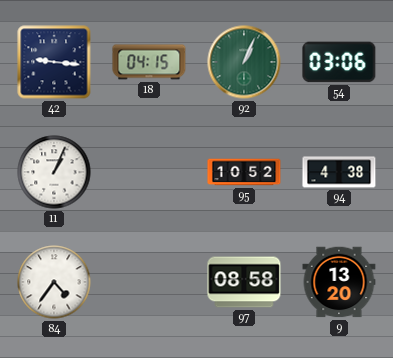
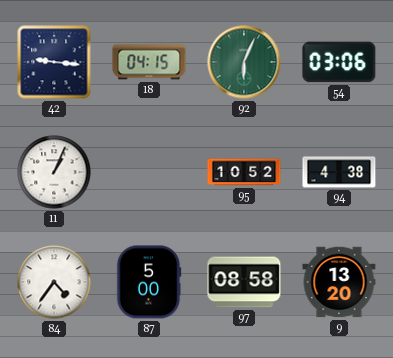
92: 1:04 -> 6:04 (244, 62)
87: none -> 5:00 (149, 282)
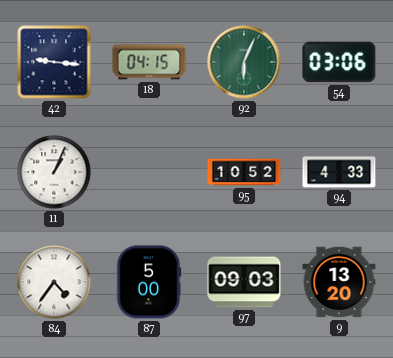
94: 4:38 -> 4:33 (339, 172)
97: 08:58 -> 09:03 (244, 282)
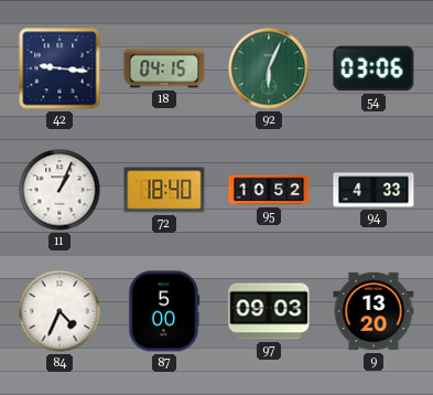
72: none -> 18:40 (164, 190)
84: 4:36 -> 4:34 (59, 311)
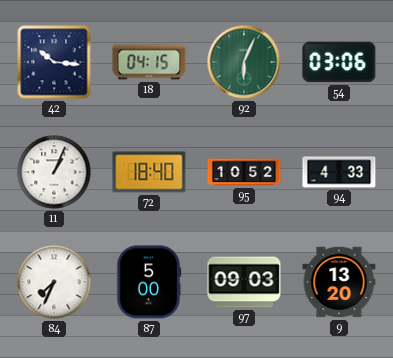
42: 9:16 -> 10:16 (54, 62)
84: 4:34 -> 7:34 (54, 282)
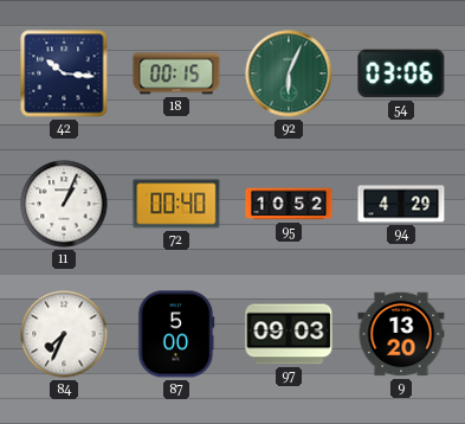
18: 04:15 -> 00:15 (176, 73)
72: 18:40 -> 00:40 (176, 204)
94: 4:33 -> 4:29 (401, 204)
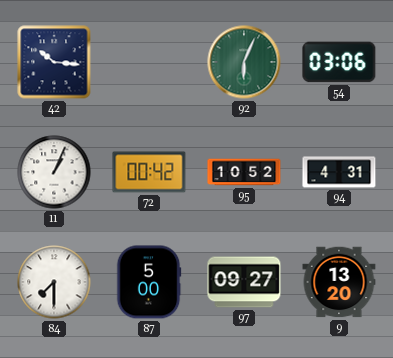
18: 00:15 -> none (176, 73)
72: 00:40 -> 00:42 (149, 172)
94: 4:29 -> 4:31 (339, 172)
84: 7:34 -> 7:30 (54, 282)
97: 09:03 -> 09:27 (244, 282)
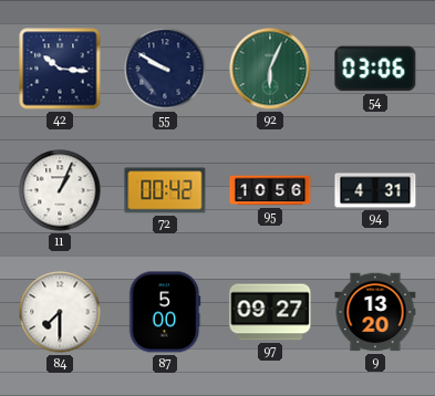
55: none -> 9:50 (165, 69)
95: 10:52 -> 10:56 (270, 190)
